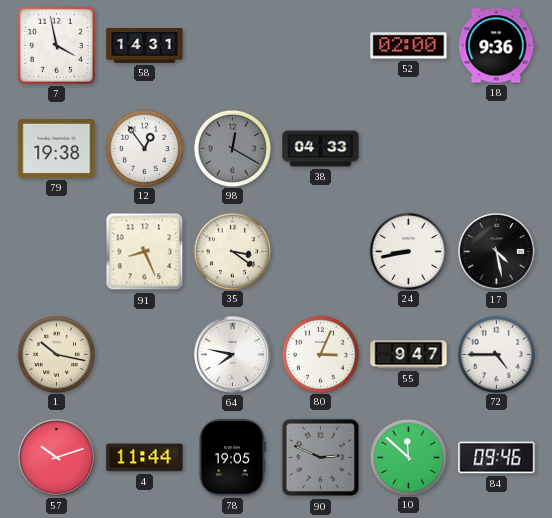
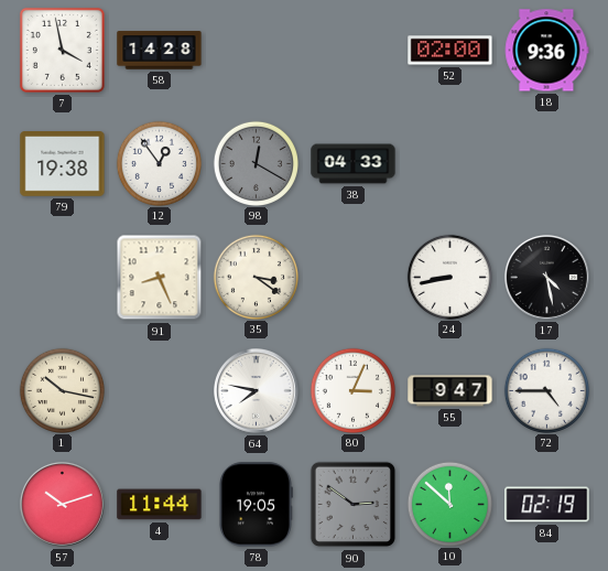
58: 14:31 -> 14:28 (160, 51)
90: 2:49 -> 2:51 (354, 505)
84: 09:46 -> 02:19 (547, 505)
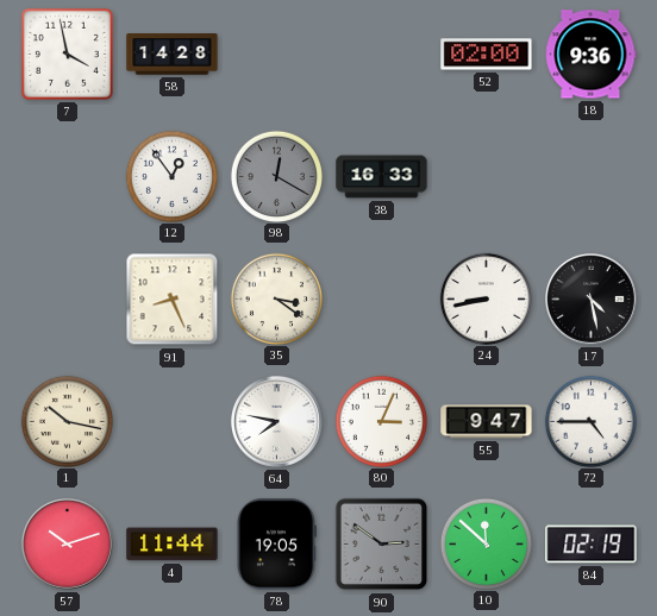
79: 19:38 -> none (63, 164)
38: 04:33 -> 16:33 (382, 177)
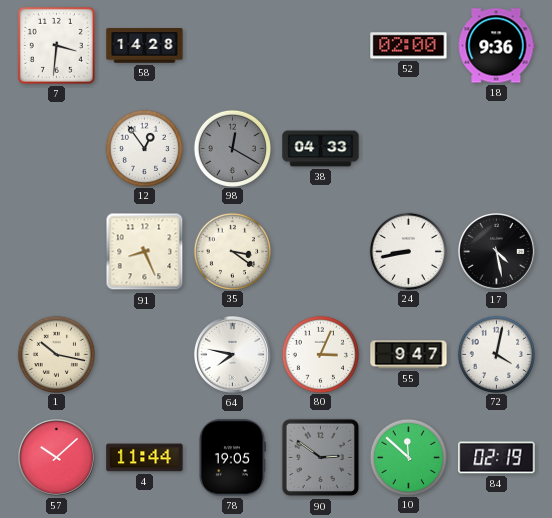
7: 3:58 -> 3:31 (56, 45)
38: 16:33 -> 04:33 (321, 149)
72: 4:45 -> 4:02 (496, 354)
57: 10:12 -> 10:08 (57, 458)
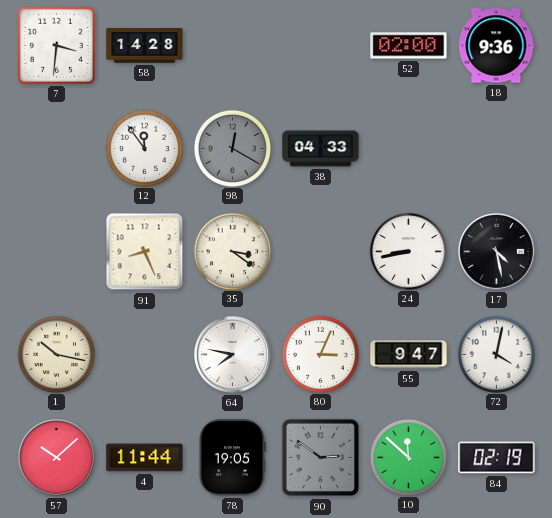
12: 12:54 -> 11:54 (144, 148)
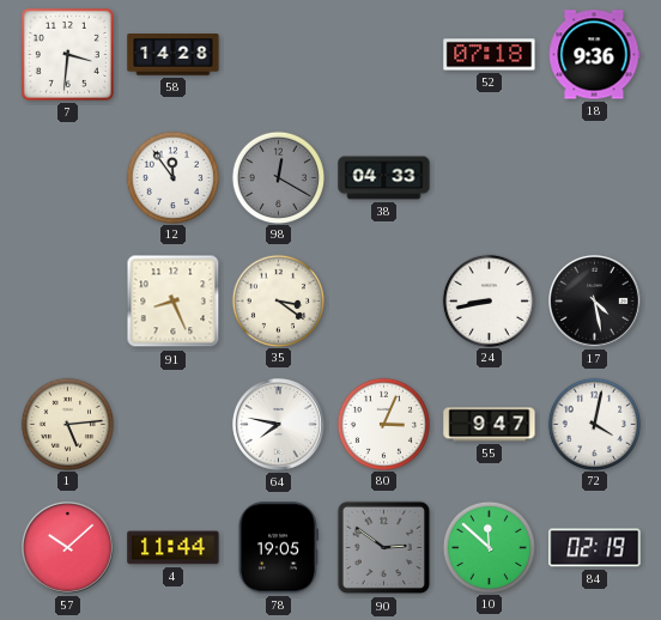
52: 02:00 -> 07:18 (490, 55)
1: 10:17 -> 5:14 (67, 424)
